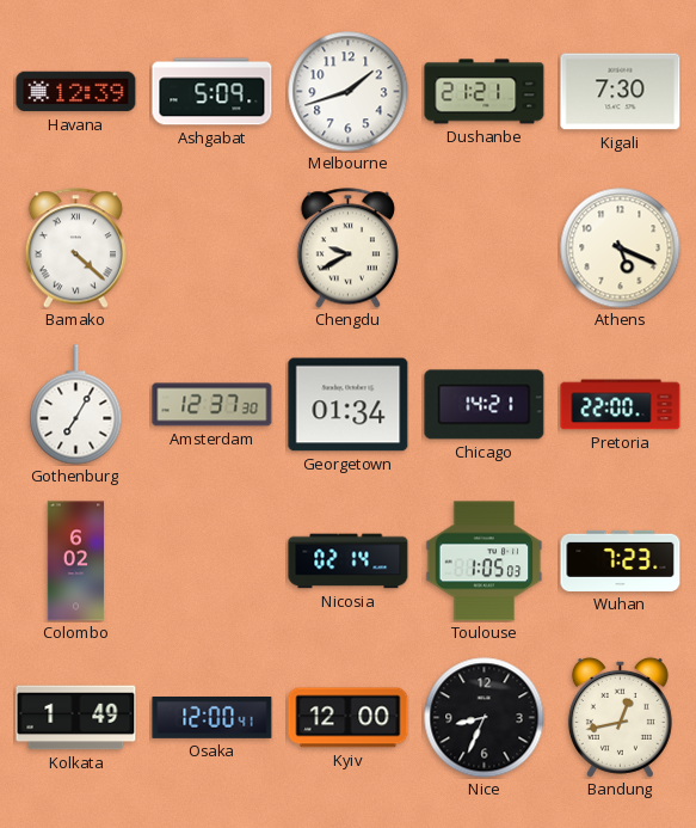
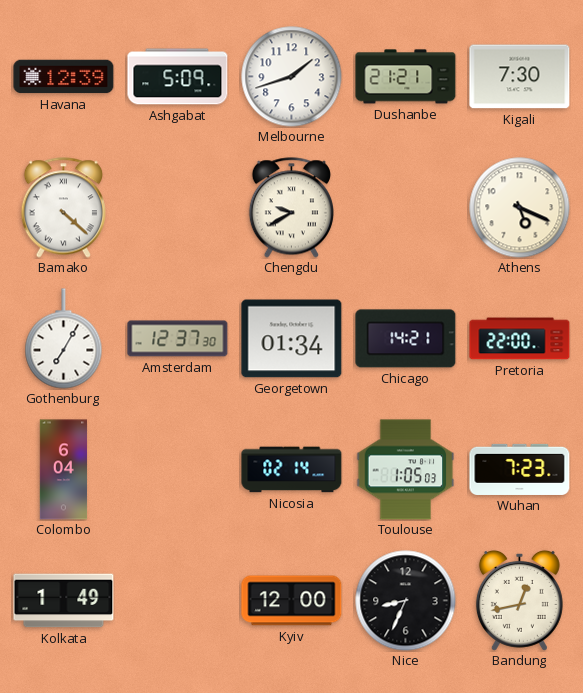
Colombo: 6:02 -> 6:04 (64, 470)
Osaka: 12:00 -> none (213, 718)
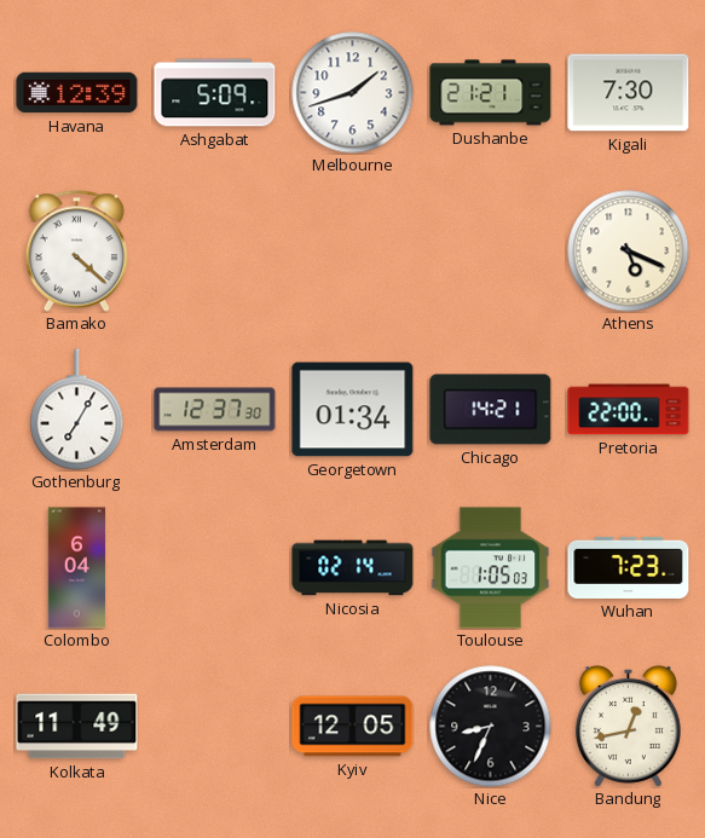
Chengdu: 9:40 -> none (291, 208)
Kolkata: 1:49 -> 11:49 (77, 727)
Kyiv: 12:00 -> 12:05 (353, 727)
